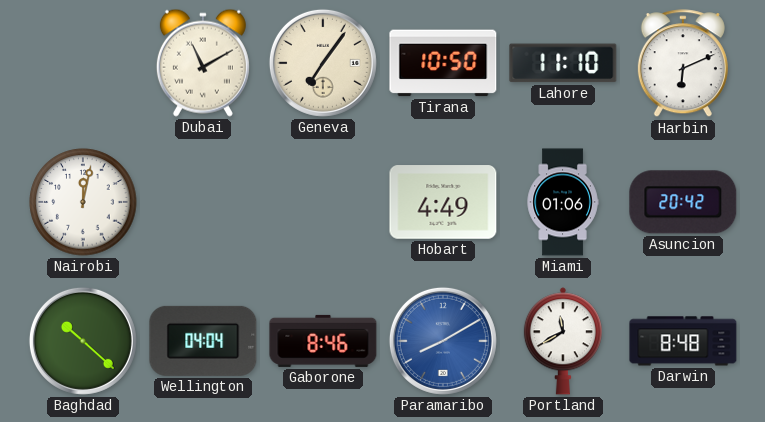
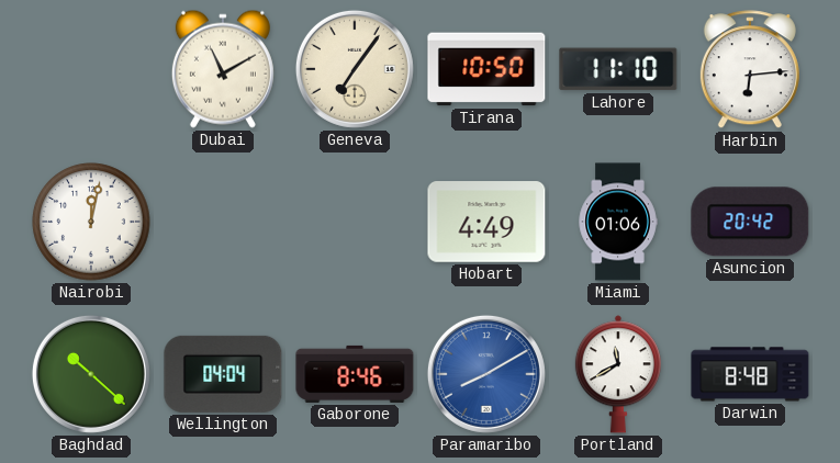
Harbin: 6:11 -> 6:14 (750, 70)
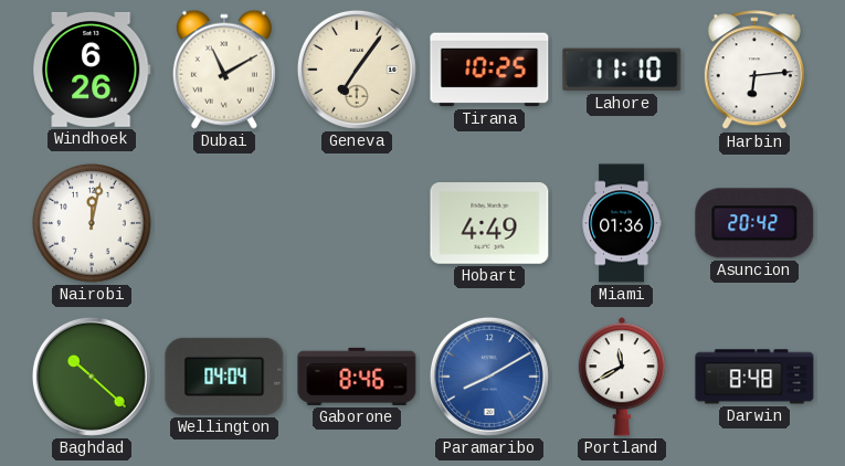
Windhoek: none -> 6:26 (93, 70)
Tirana: 10:50 -> 10:25 (489, 70)
Miami: 01:06 -> 01:36 (622, 223)
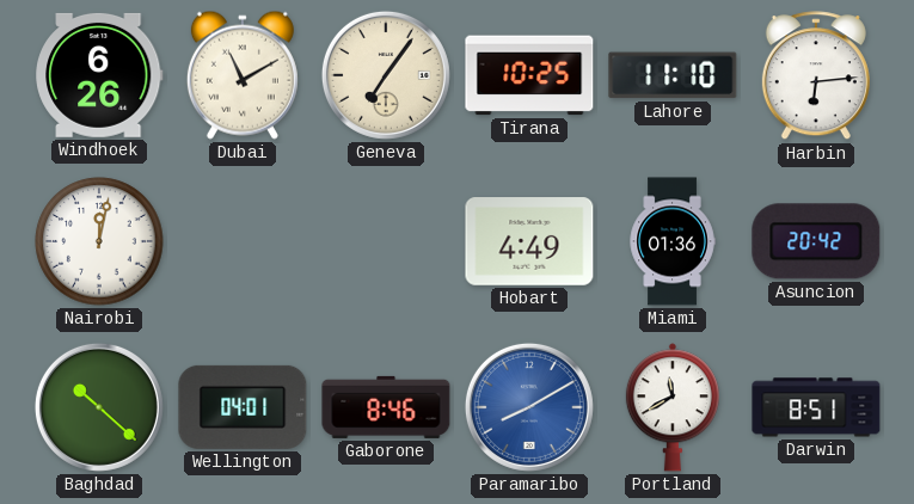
Wellington: 04:04 -> 04:01 (243, 407)
Darwin: 8:48 -> 8:51 (816, 407)
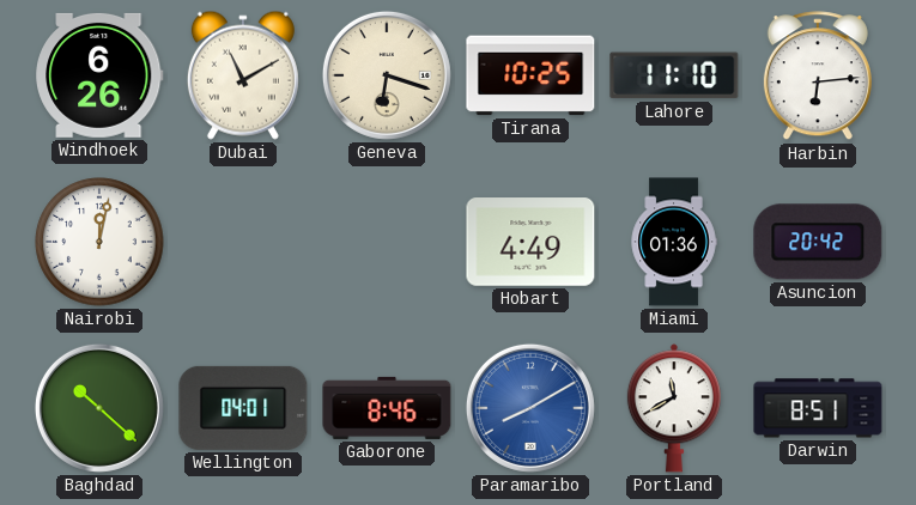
Geneva: 7:06 -> 6:18 (387, 75)
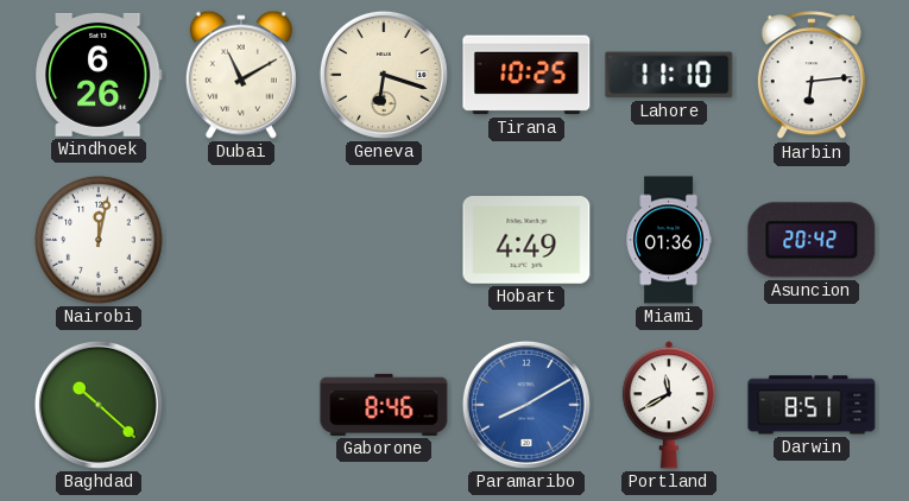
Wellington: 04:01 -> none (243, 408)
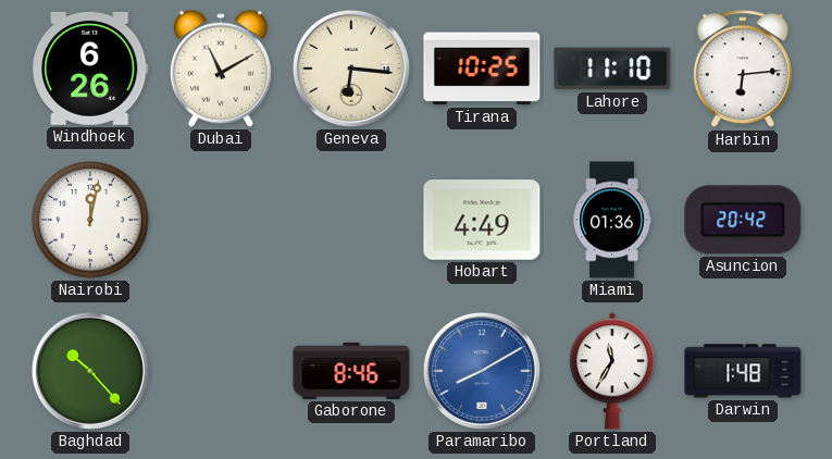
Geneva: 6:18 -> 6:16 (351, 69)
Baghdad: 10:22 -> 10:23 (90, 371)
Portland: 11:40 -> 11:35 (612, 371)
Darwin: 8:51 -> 1:48 (743, 371)
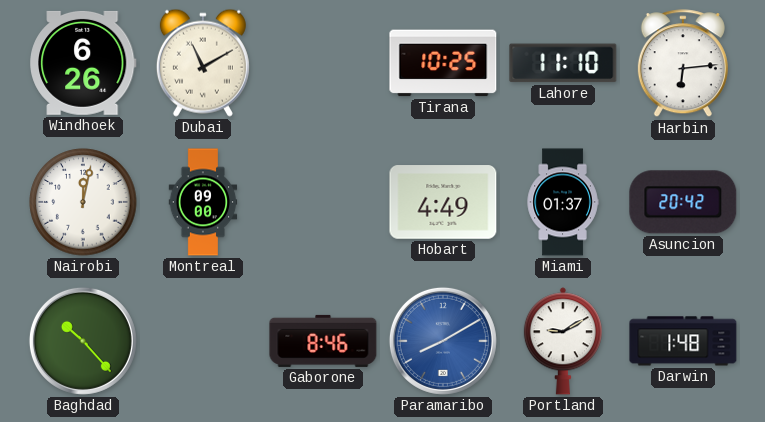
Geneva: 6:16 -> none (351, 69)
Montreal: none -> 09:00 (203, 202)
Miami: 01:36 -> 01:37 (563, 202)
Portland: 11:35 -> 9:10 (563, 341)
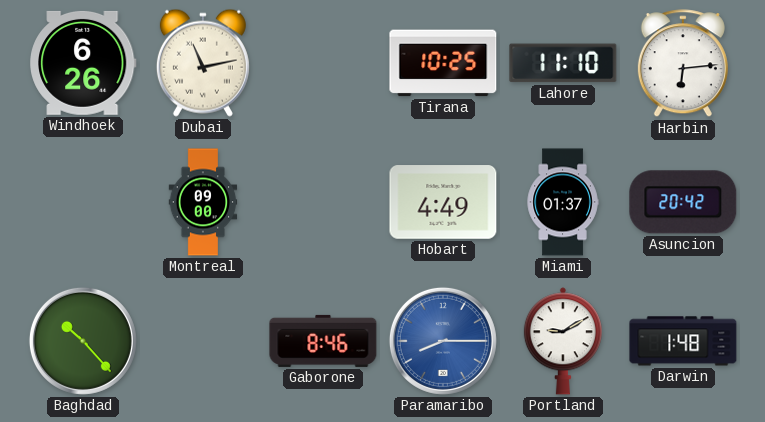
Dubai: 11:10 -> 11:13 (203, 63)
Nairobi: 12:02 -> none (83, 202)
Paramaribo: 8:10 -> 8:15 (443, 341)
